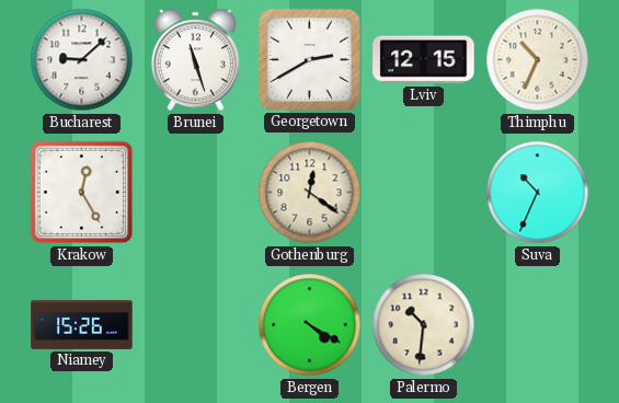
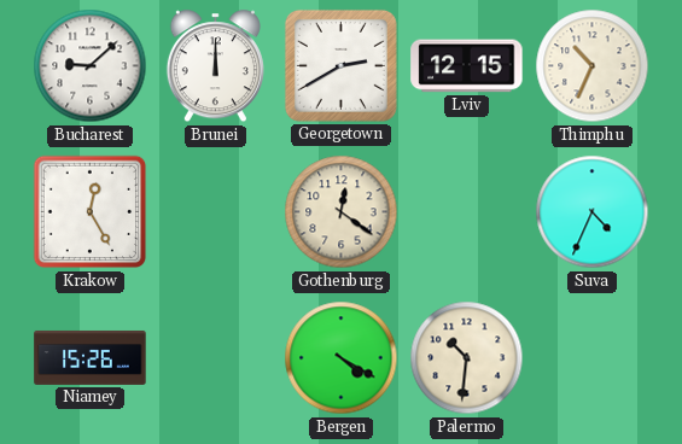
Brunei: 11:27 -> 12:00 (215, 66)
Suva: 10:34 -> 4:34 (593, 212)
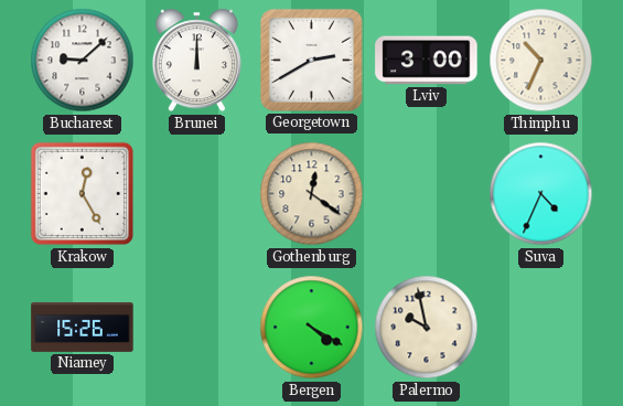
Lviv: 12:15 -> 3:00 (427, 61)
Palermo: 10:31 -> 9:58 (427, 328)
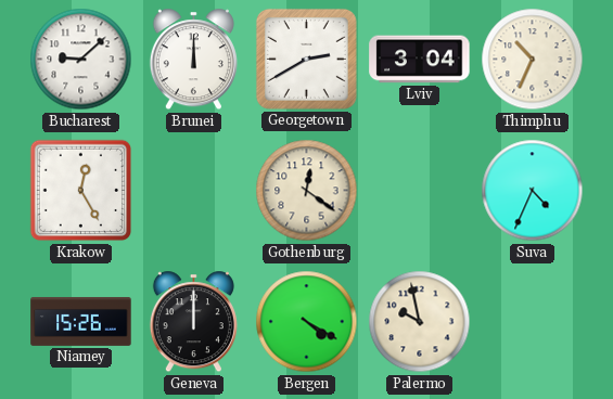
Lviv: 3:00 -> 3:04 (420, 60)
Geneva: none -> 12:00 (193, 322)
